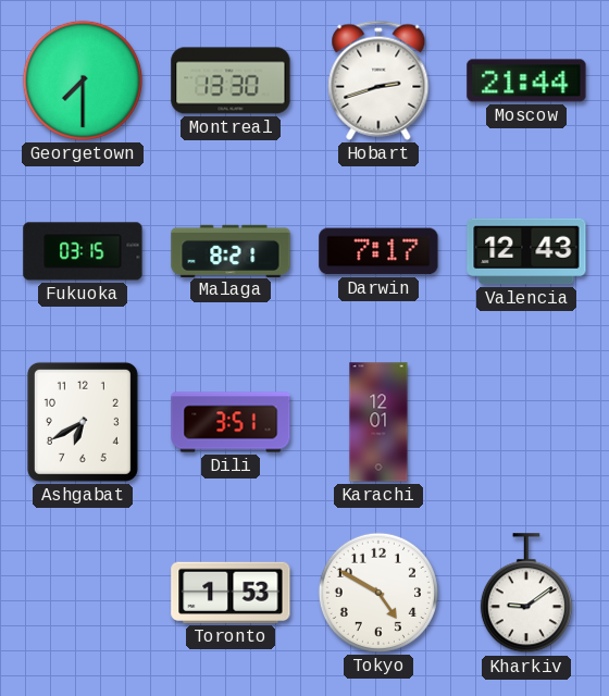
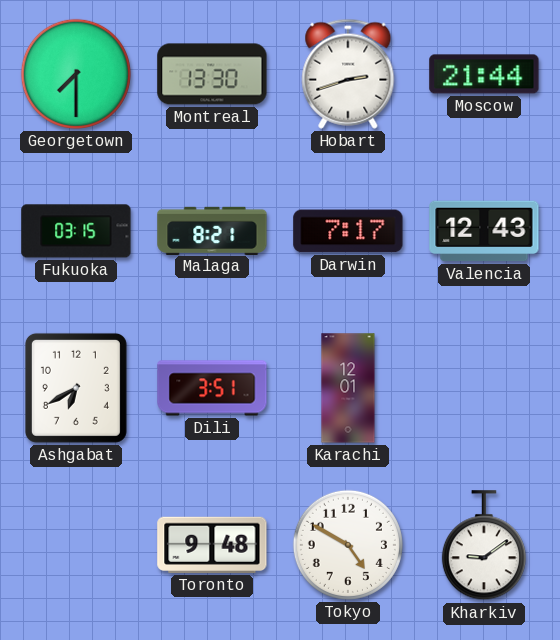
Toronto: 1:53 -> 9:48 (212, 545)
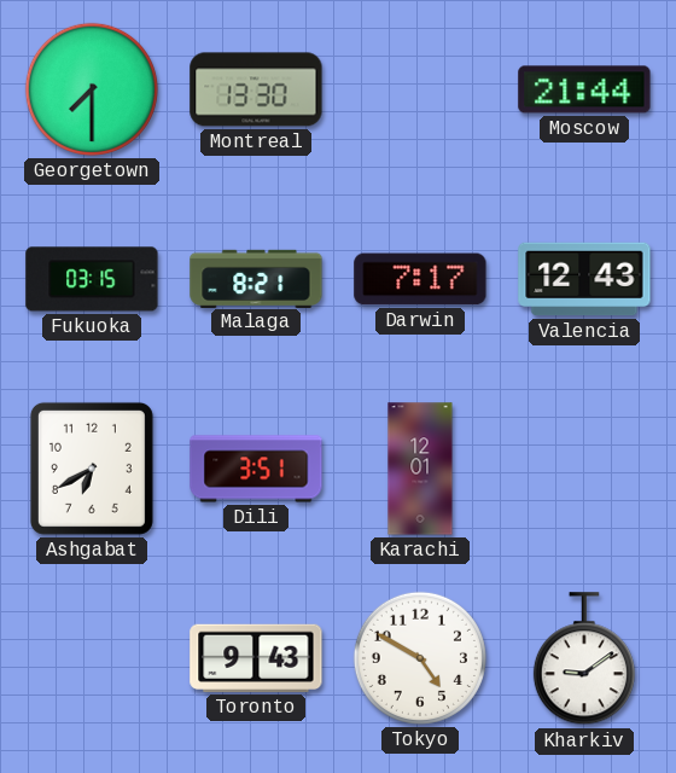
Hobart: 2:42 -> none (348, 74)
Toronto: 9:48 -> 9:43 (256, 658)
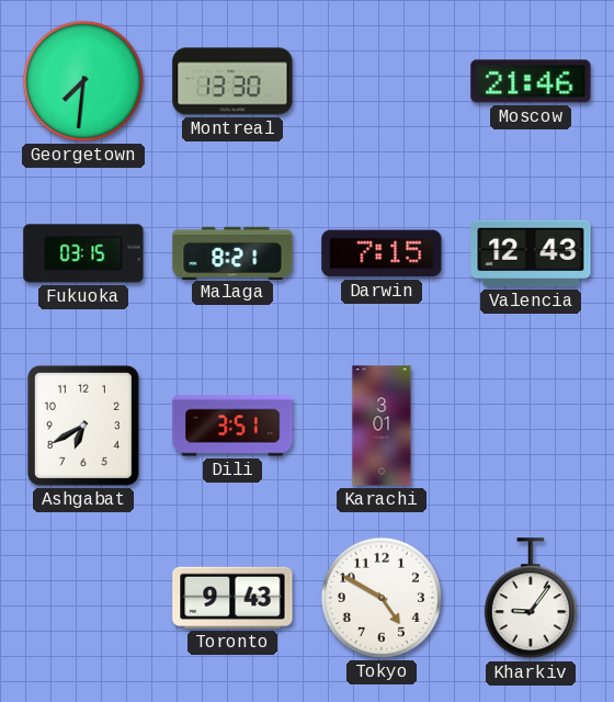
Georgetown: 7:30 -> 7:31 (83, 81)
Moscow: 21:44 -> 21:46 (531, 81)
Darwin: 7:17 -> 7:15 (382, 253)
Karachi: 12:01 -> 3:01 (382, 426)
Kharkiv: 9:09 -> 9:06 (531, 599)
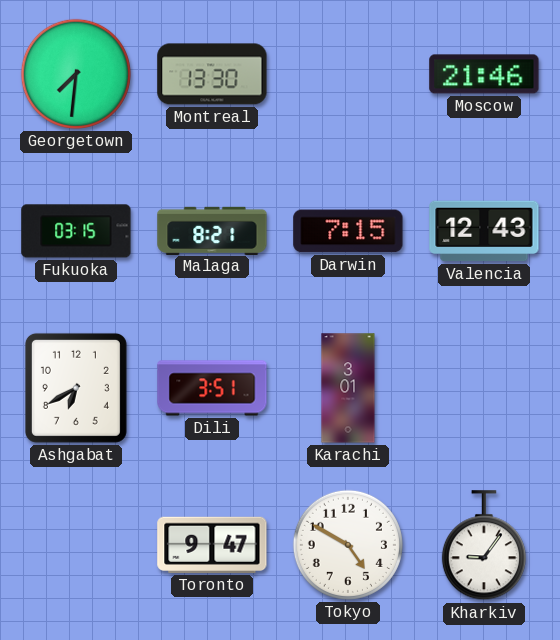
Toronto: 9:43 -> 9:47 (212, 545)
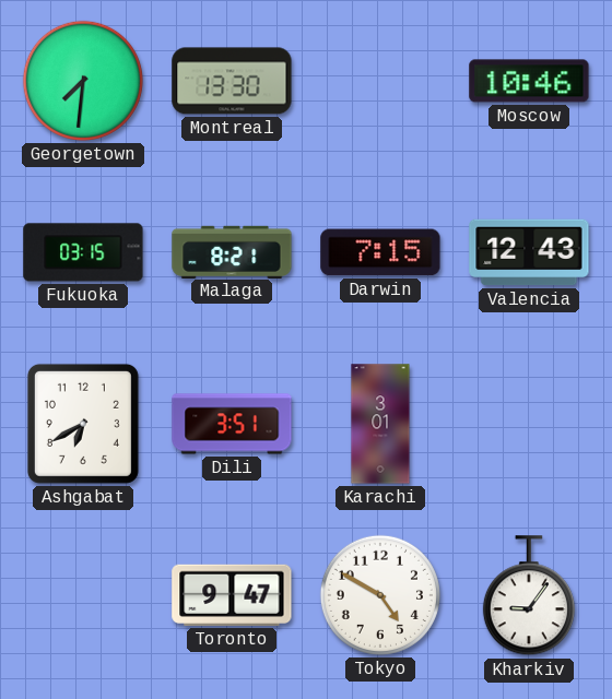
Moscow: 21:46 -> 10:46 (529, 81)
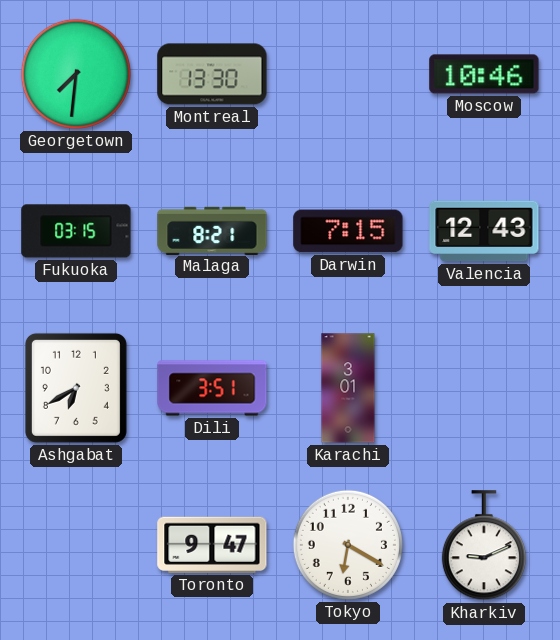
Tokyo: 4:50 -> 6:20 (348, 545)
Kharkiv: 9:06 -> 9:11 (484, 546)
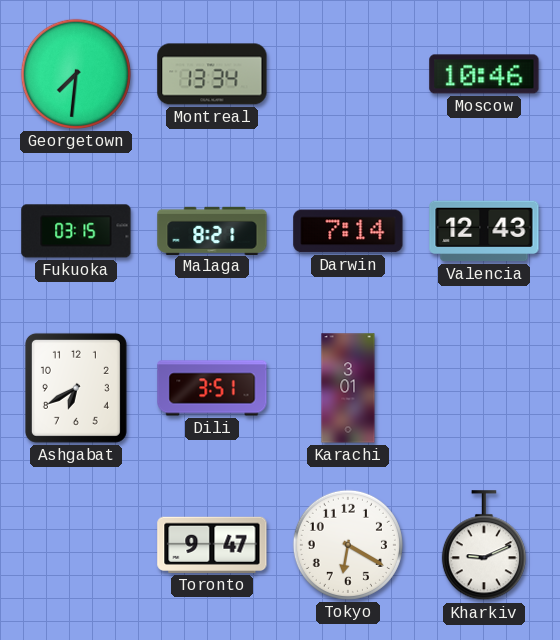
Montreal: 13:30 -> 13:34 (212, 74)
Darwin: 7:15 -> 7:14 (348, 231)
